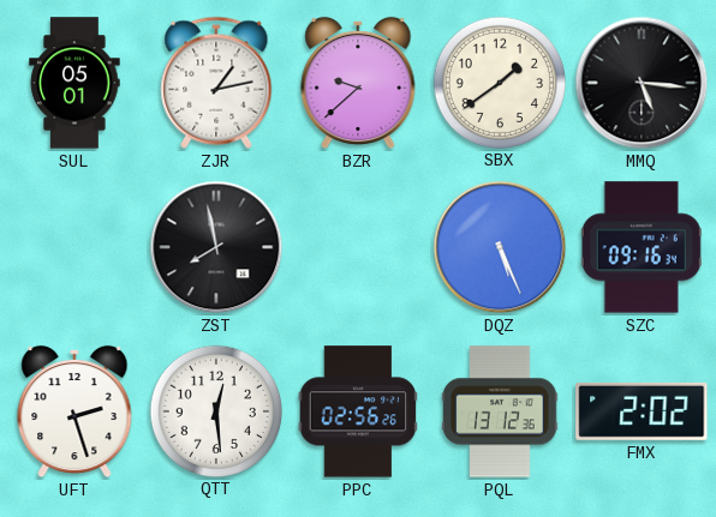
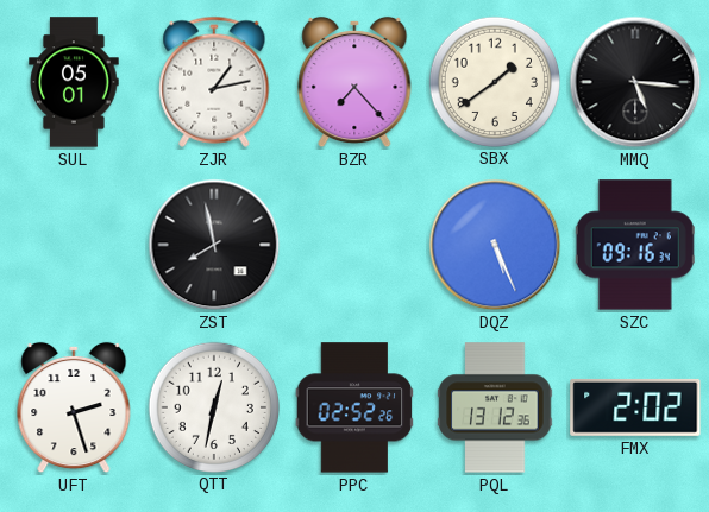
BZR: 9:38 -> 7:23 (354, 82)
QTT: 12:29 -> 12:32 (213, 406)
PPC: 02:56 -> 02:52 (354, 407)
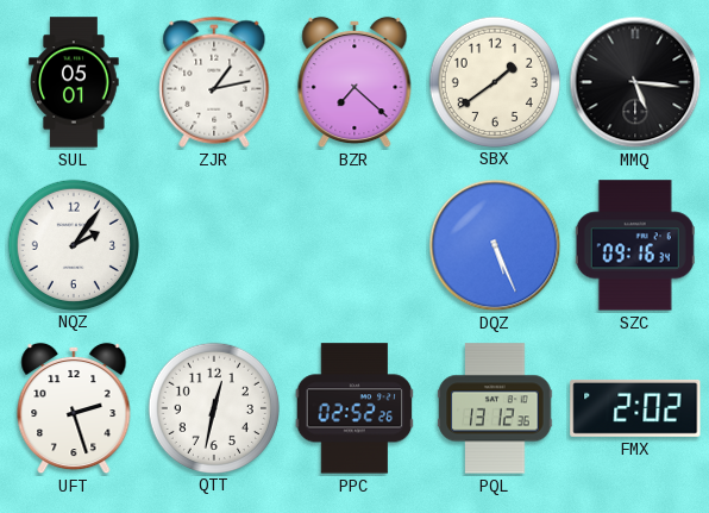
BZR: 7:23 -> 7:22 (354, 82)
NQZ: none -> 2:06 (73, 244)
ZST: 7:58 -> none (214, 245)
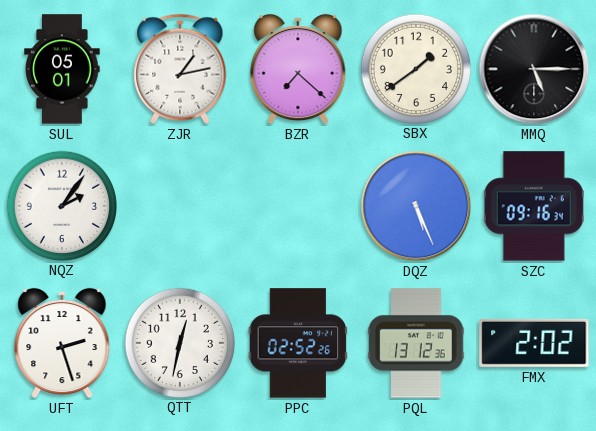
MMQ: 5:16 -> 5:15 (534, 69)
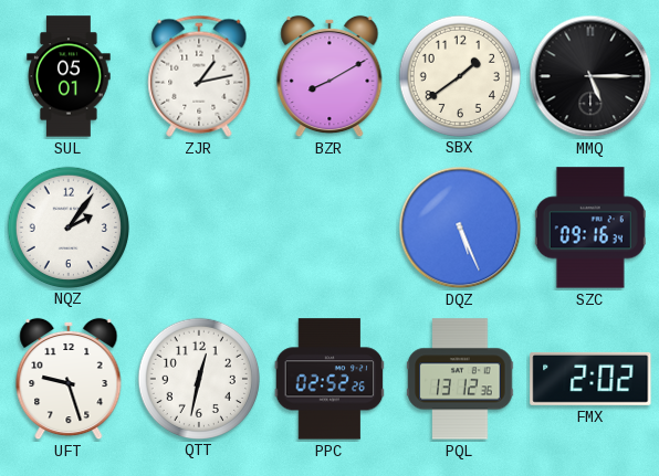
BZR: 7:22 -> 8:10 (329, 76)
UFT: 2:27 -> 9:27 (69, 379)
